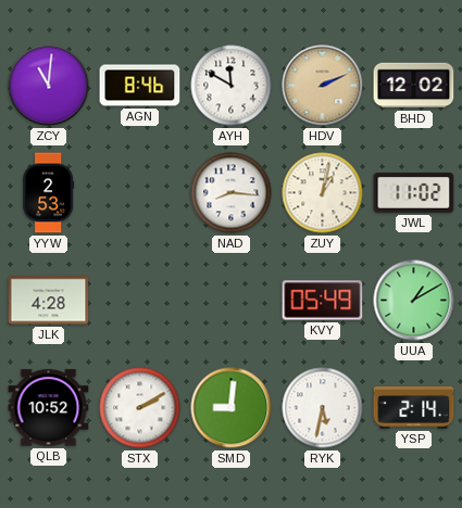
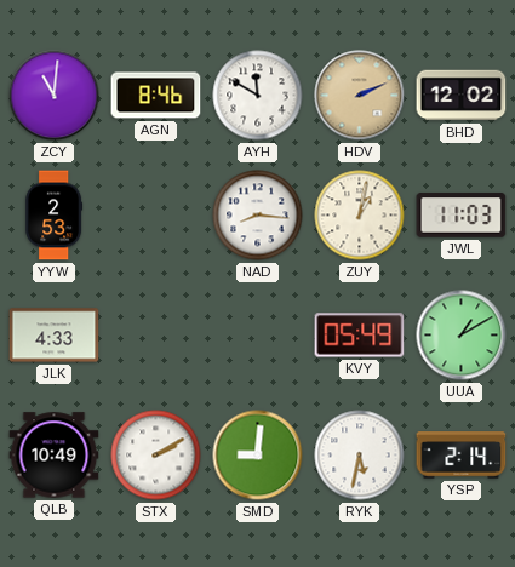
JWL: 11:02 -> 11:03 (462, 216)
JLK: 4:28 -> 4:33 (55, 336)
QLB: 10:52 -> 10:49 (55, 456)
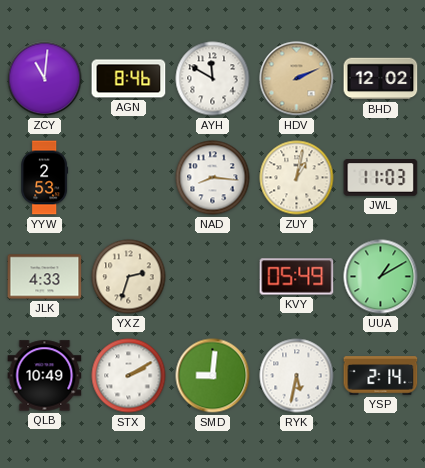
YXZ: none -> 2:33 (129, 277)
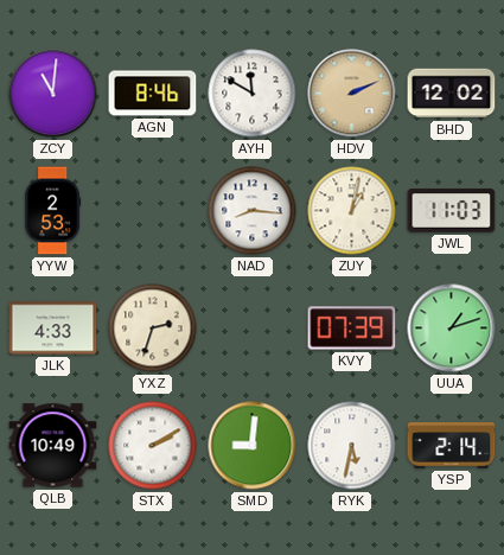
KVY: 05:49 -> 07:39 (352, 328)
UUA: 1:10 -> 1:12 (452, 328)
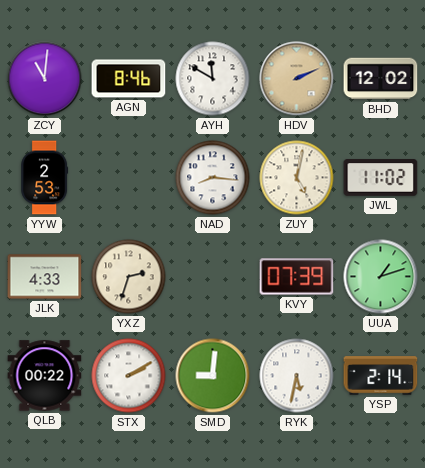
ZUY: 1:02 -> 5:02 (297, 178)
JWL: 11:03 -> 11:02 (381, 178)
QLB: 10:49 -> 00:22 (45, 376)
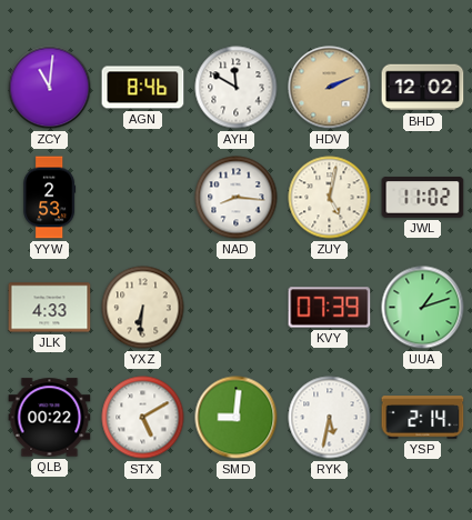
YXZ: 2:33 -> 6:31 (143, 308)
STX: 2:10 -> 5:10 (143, 418)
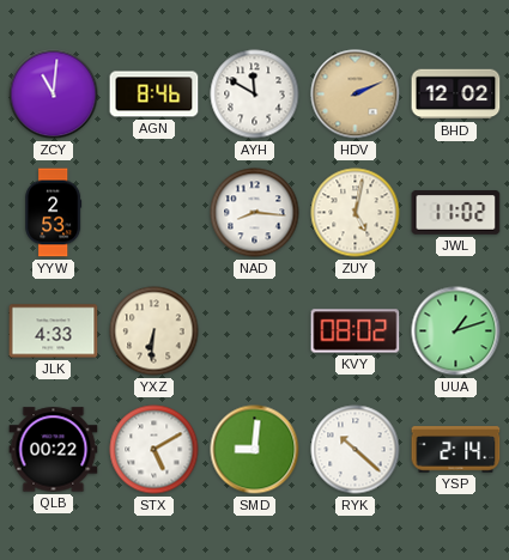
KVY: 07:39 -> 08:02 (356, 331)
RYK: 5:32 -> 10:22 (356, 450)
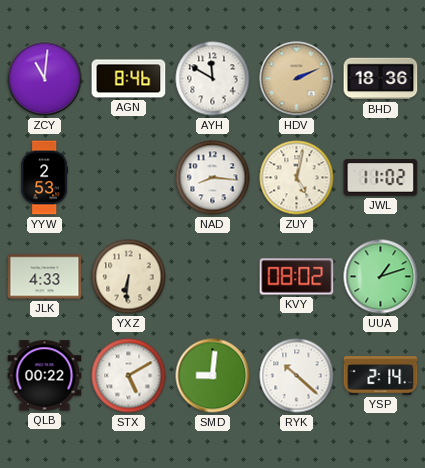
BHD: 12:02 -> 18:36 (381, 79)
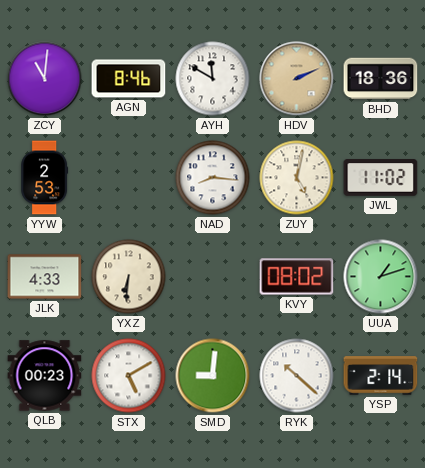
QLB: 00:22 -> 00:23 (45, 376)
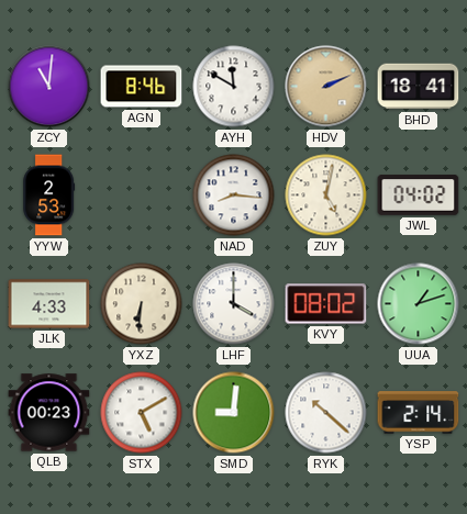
BHD: 18:36 -> 18:41 (419, 87)
JWL: 11:02 -> 04:02 (419, 195)
LHF: none -> 4:00 (234, 304)
